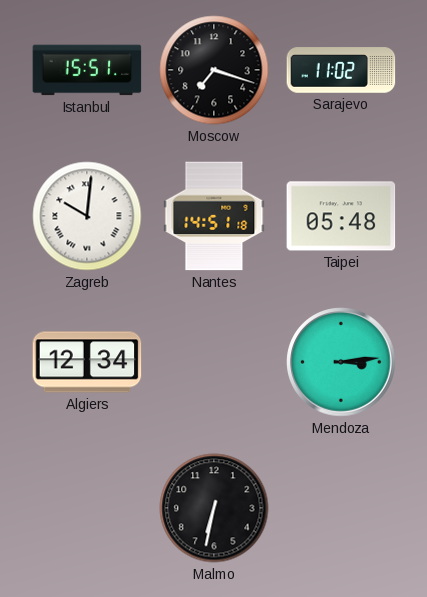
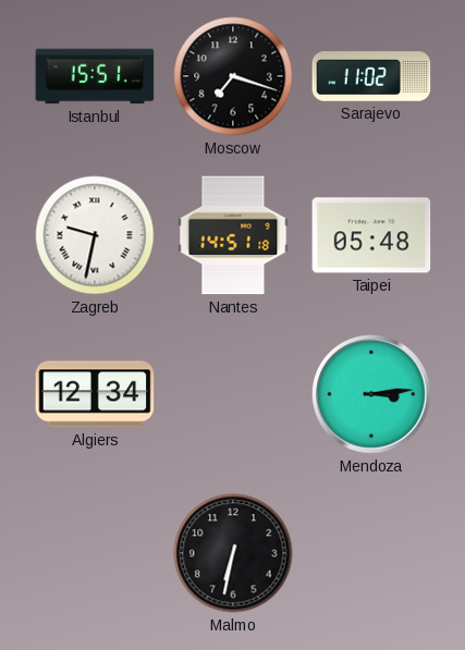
Zagreb: 10:01 -> 9:32 (95, 235)
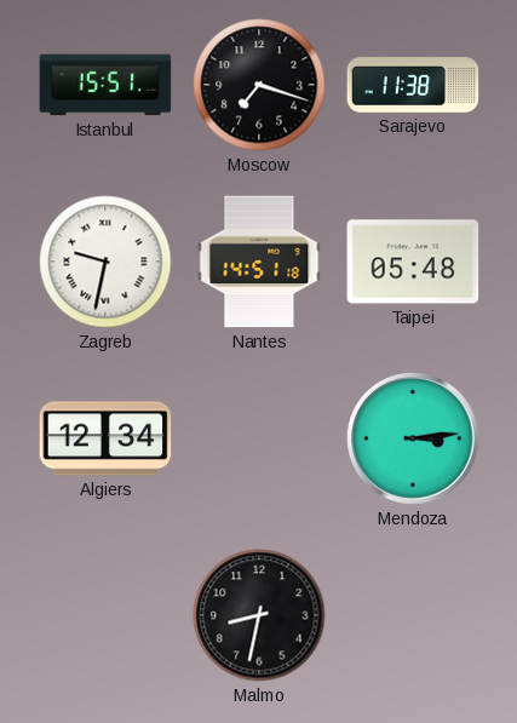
Sarajevo: 11:02 -> 11:38 (413, 85)
Malmo: 6:32 -> 8:32 (259, 615)
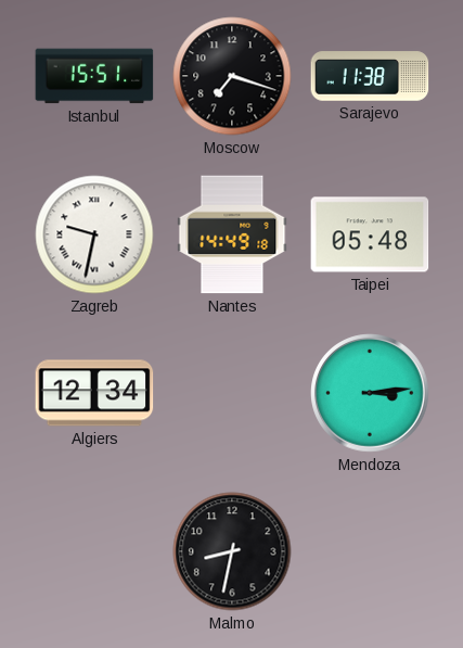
Nantes: 14:51 -> 14:49 (232, 234)
